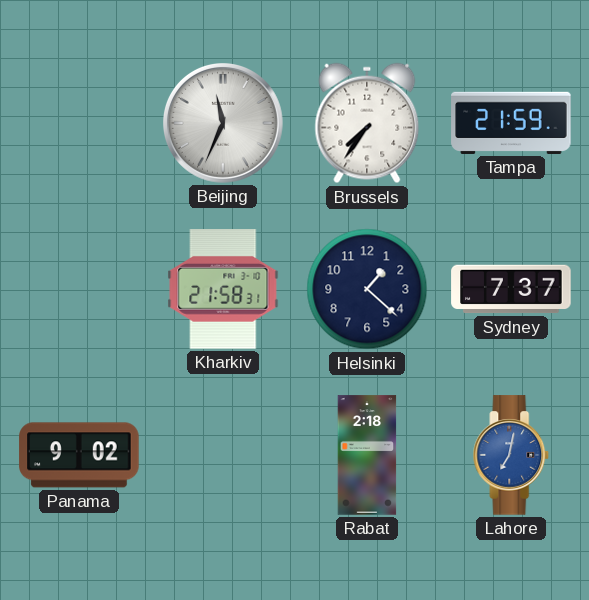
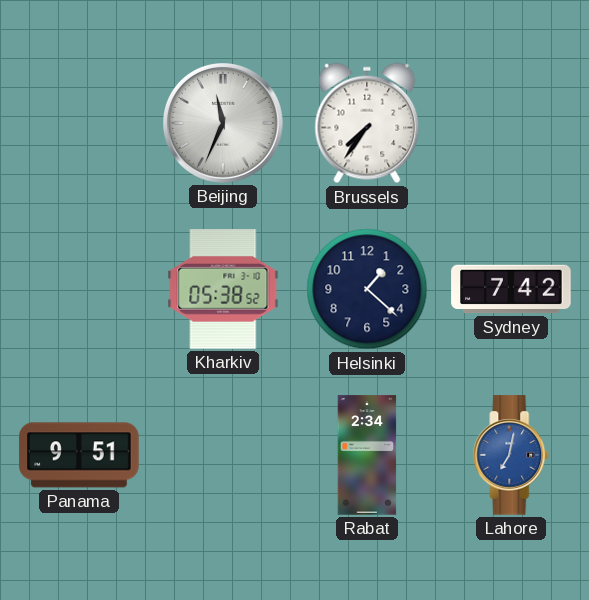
Tampa: 21:59 -> none (511, 123)
Kharkiv: 21:58 -> 05:38 (223, 289)
Sydney: 7:37 -> 7:42 (511, 289)
Panama: 9:02 -> 9:51 (79, 455)
Rabat: 2:18 -> 2:34 (367, 455)
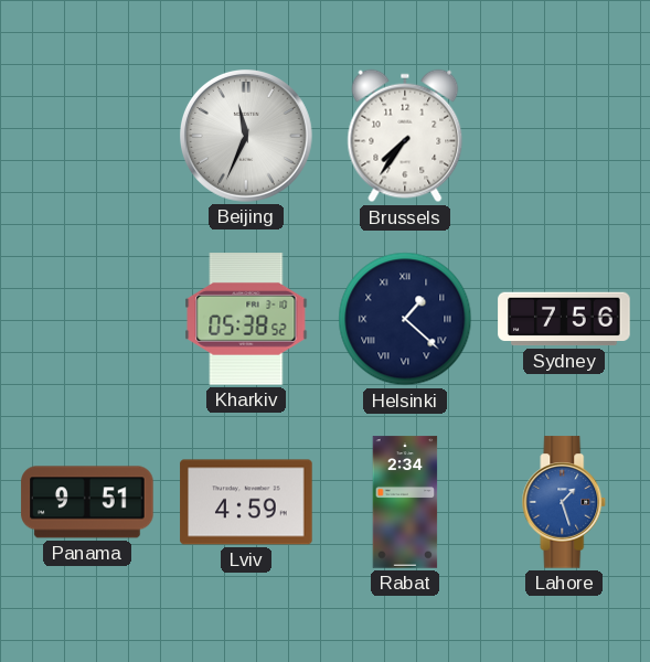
Helsinki numerals: Arabic -> Roman (405, 319)
Sydney: 7:42 -> 7:56 (564, 319)
Lviv: none -> 4:59 (246, 502)
Lahore: 7:02 -> 1:27 (564, 502)
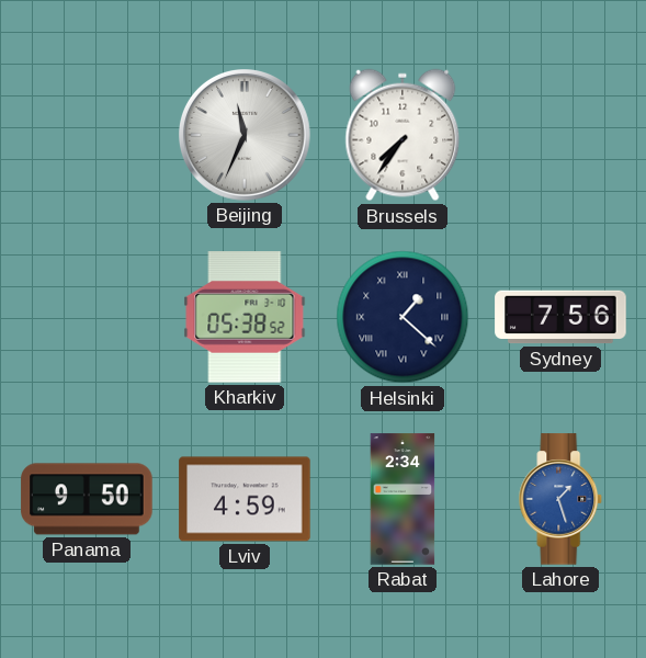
Panama: 9:51 -> 9:50 (87, 499)
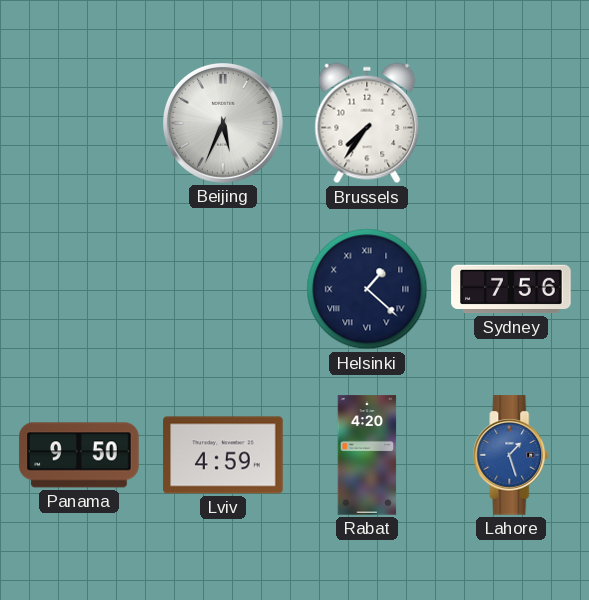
Beijing: 11:34 -> 5:34 (224, 124)
Kharkiv: 05:38 -> none (245, 317)
Rabat: 2:34 -> 4:20 (367, 455)
